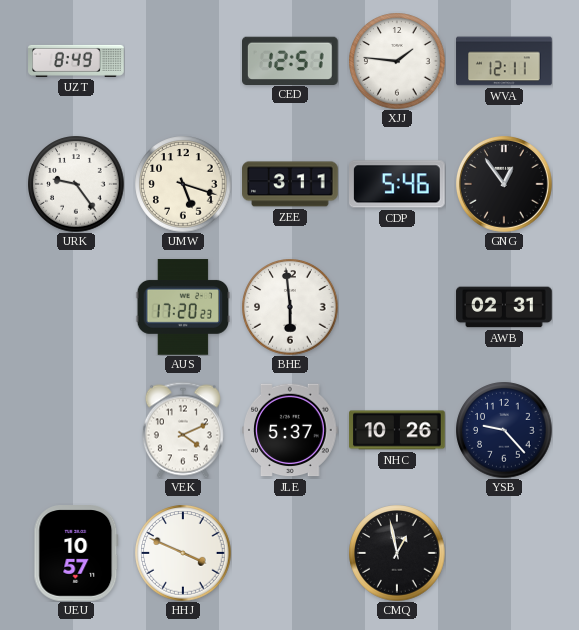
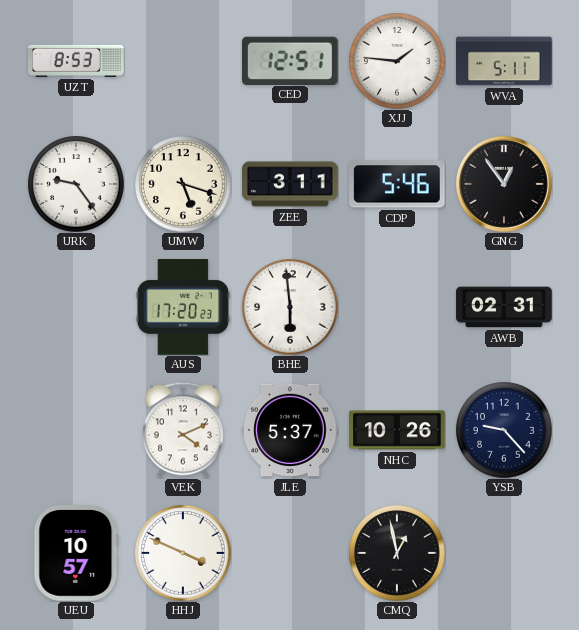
UZT: 8:49 -> 8:53 (76, 61)
WVA: 12:11 -> 5:11 (504, 61)
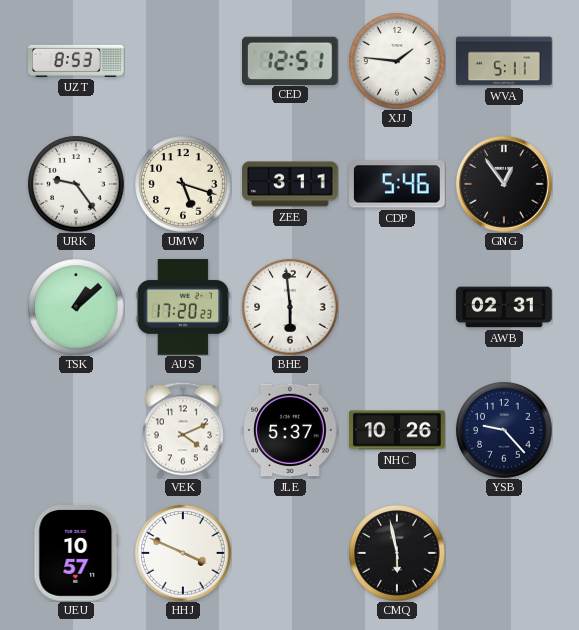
TSK: none -> 1:08 (76, 307)
CMQ: 12:58 -> 5:58 (397, 553)
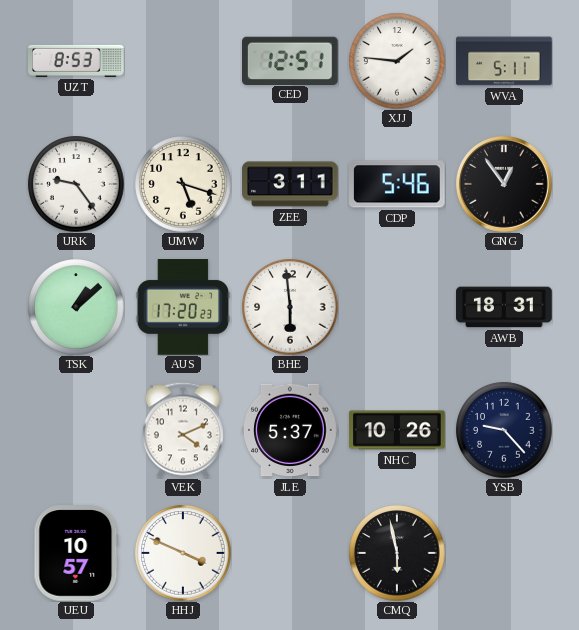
AWB: 02:31 -> 18:31 (504, 307)
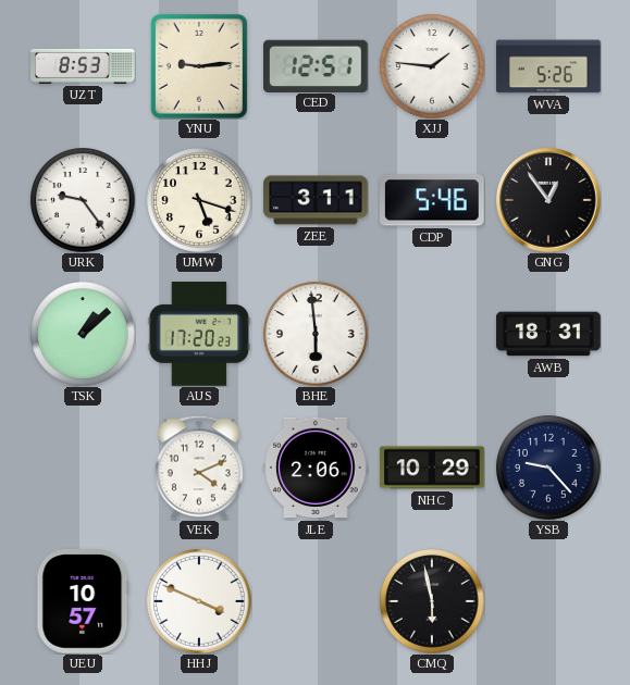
YNU: none -> 9:14 (199, 66)
WVA: 5:11 -> 5:26 (548, 66)
JLE: 5:37 -> 2:06 (316, 468)
NHC: 10:26 -> 10:29 (432, 468)
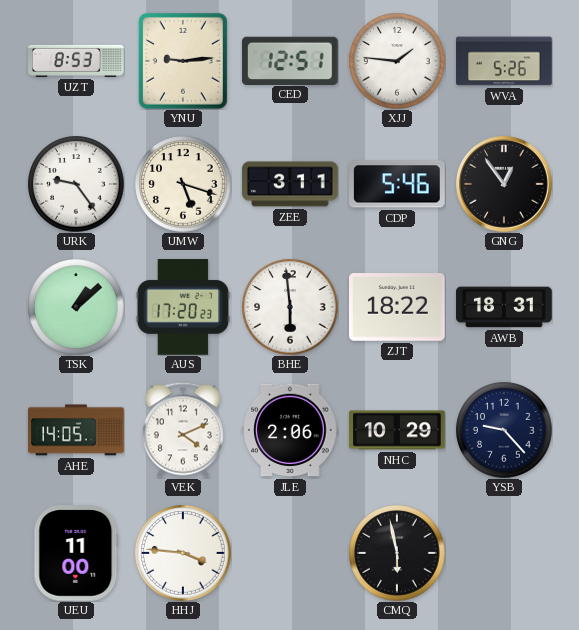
ZJT: none -> 18:22 (397, 307)
AHE: none -> 14:05 (76, 430)
UEU: 10:57 -> 11:00 (76, 553)
HHJ: 3:49 -> 3:46 (183, 553)
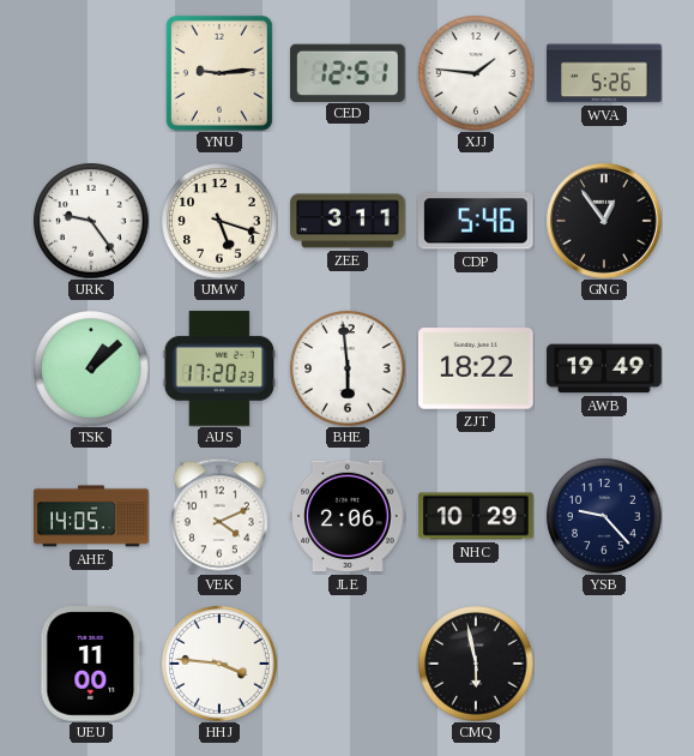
UZT: 8:53 -> none (76, 61)
AWB: 18:31 -> 19:49 (604, 368)
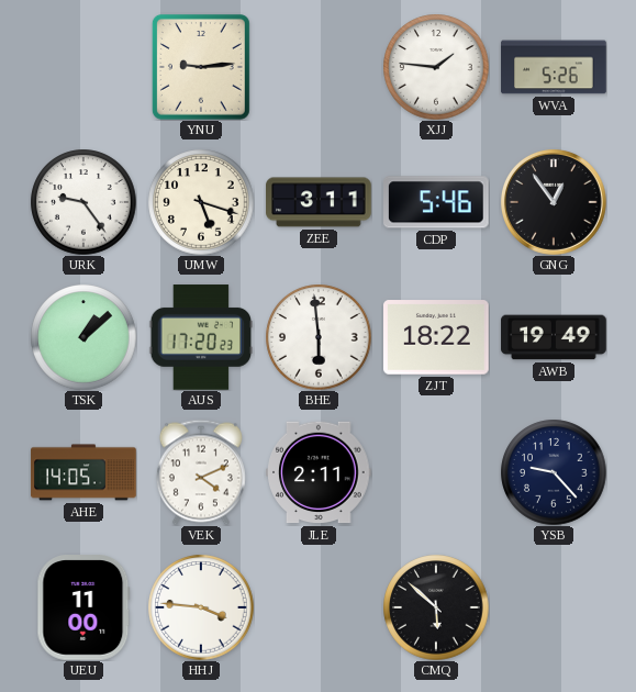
CED: 12:51 -> none (349, 72)
JLE: 2:06 -> 2:11 (319, 472)
NHC: 10:29 -> none (476, 516)
CMQ: 5:58 -> 5:52 (436, 607)
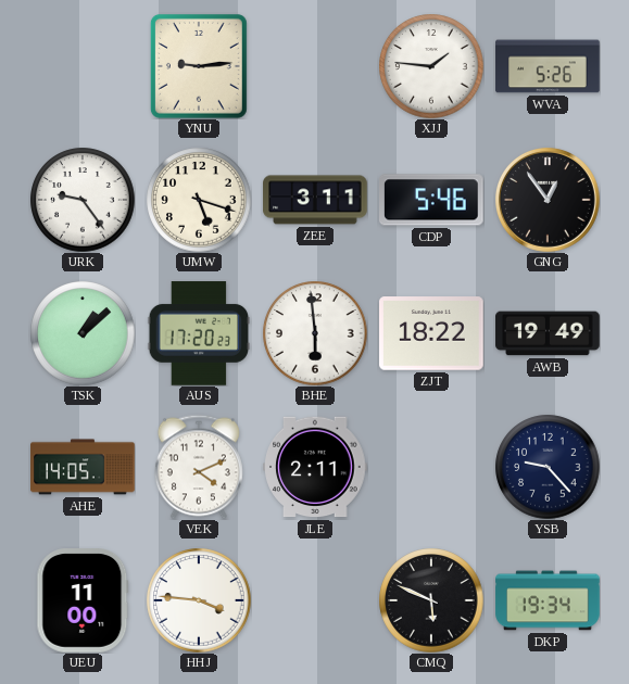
CMQ: 5:52 -> 5:49 (431, 600)
DKP: none -> 19:34 (548, 600)
